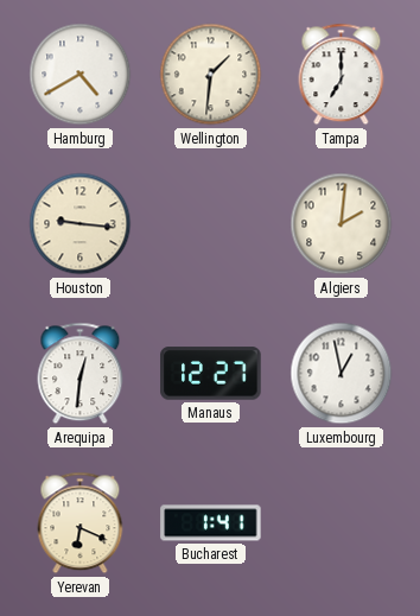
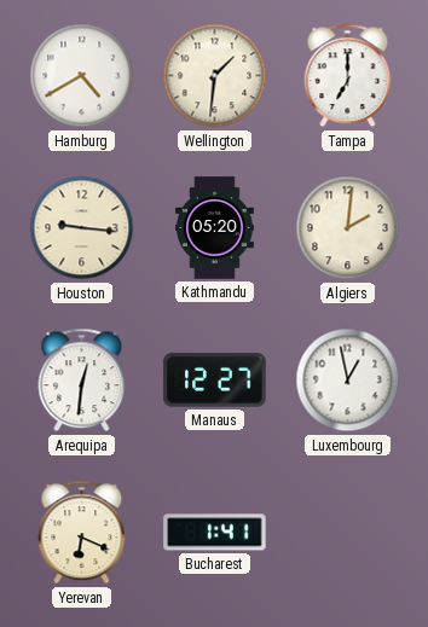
Kathmandu: none -> 05:20 (215, 228)
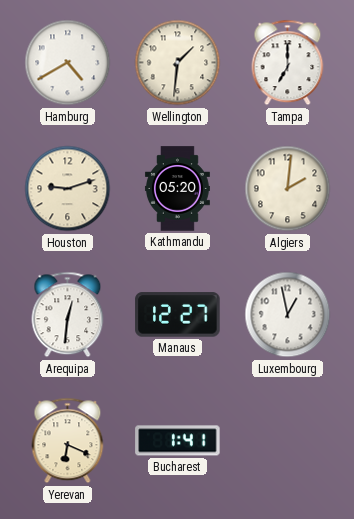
Houston: 9:16 -> 9:12 (68, 189)
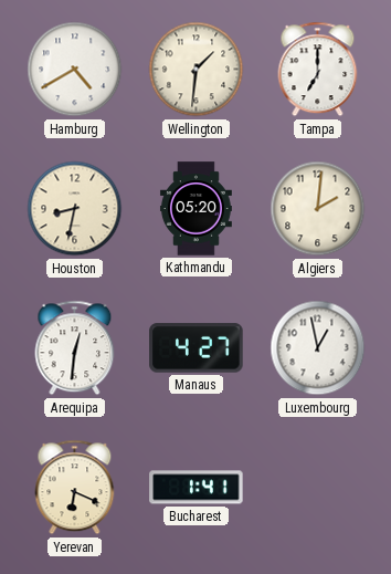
Houston: 9:12 -> 8:32 (75, 209)
Manaus: 12:27 -> 4:27 (197, 348)
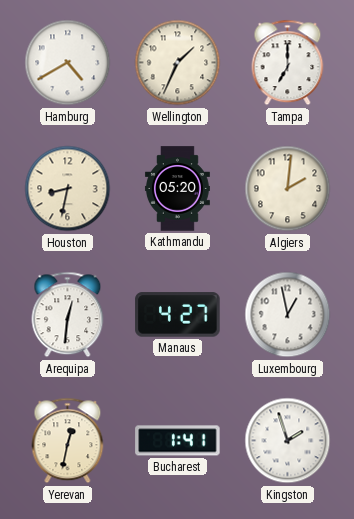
Wellington: 1:31 -> 1:34 (178, 63)
Yerevan: 6:19 -> 12:32 (68, 441)
Kingston: none -> 1:57 (288, 441)
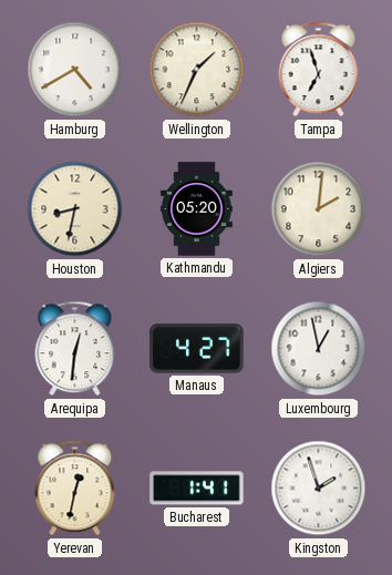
Tampa: 7:00 -> 6:57 (319, 70)
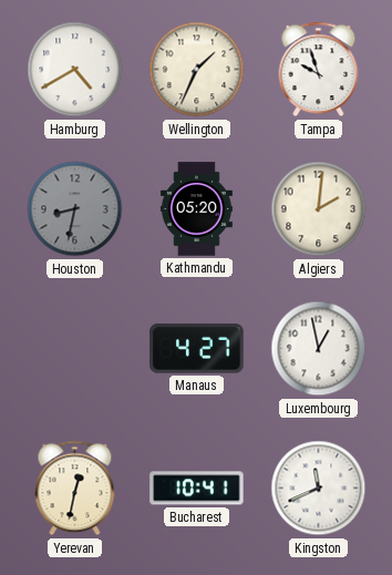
Tampa: 6:57 -> 9:57 (319, 70)
Houston dial: cream -> grey (75, 209)
Arequipa: 12:31 -> none (75, 349)
Bucharest: 1:41 -> 10:41 (197, 489)
Kingston: 1:57 -> 11:41 (319, 489)
